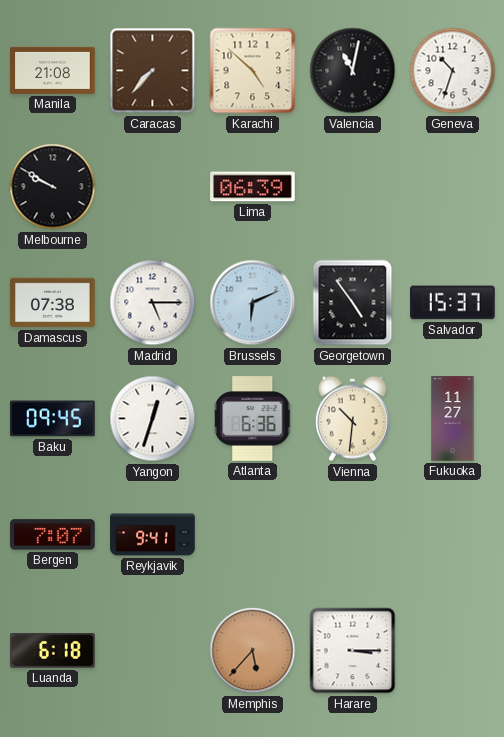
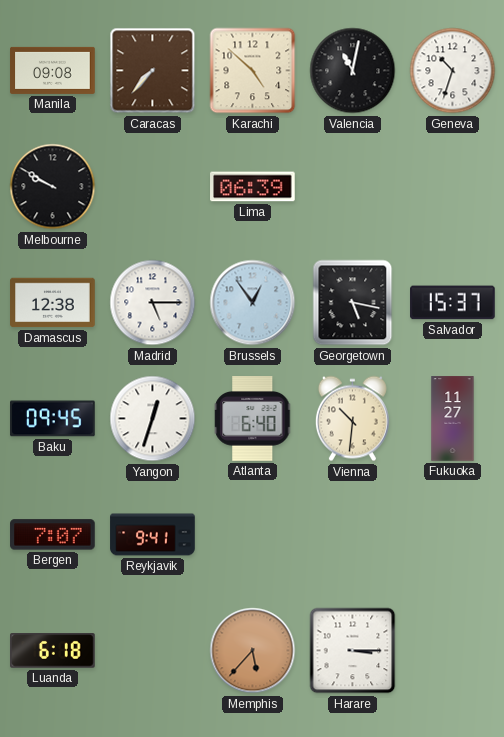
Manila: 21:08 -> 09:08 (53, 70)
Damascus: 07:38 -> 12:38 (53, 303)
Brussels: 6:11 -> 12:54 (253, 303)
Georgetown: 4:54 -> 5:17 (353, 303)
Atlanta: 6:36 -> 6:40 (253, 419)
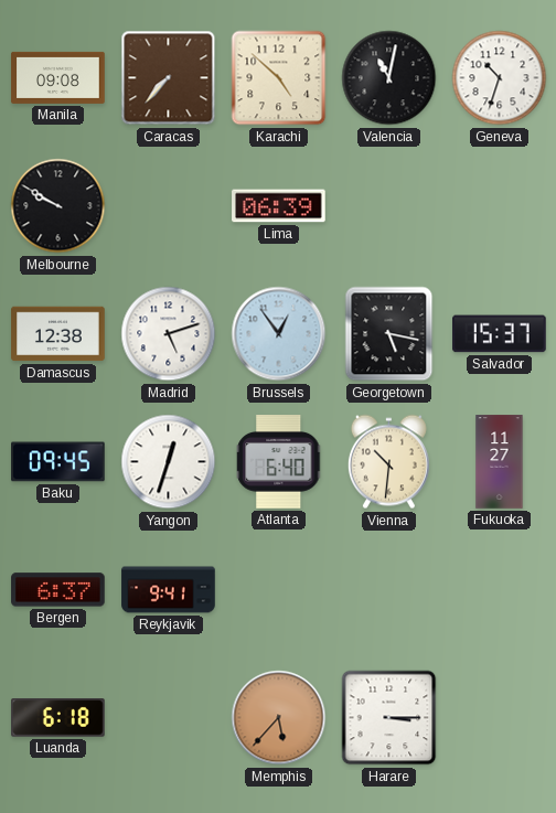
Madrid: 5:15 -> 5:12 (169, 334)
Bergen: 7:07 -> 6:37 (58, 590)
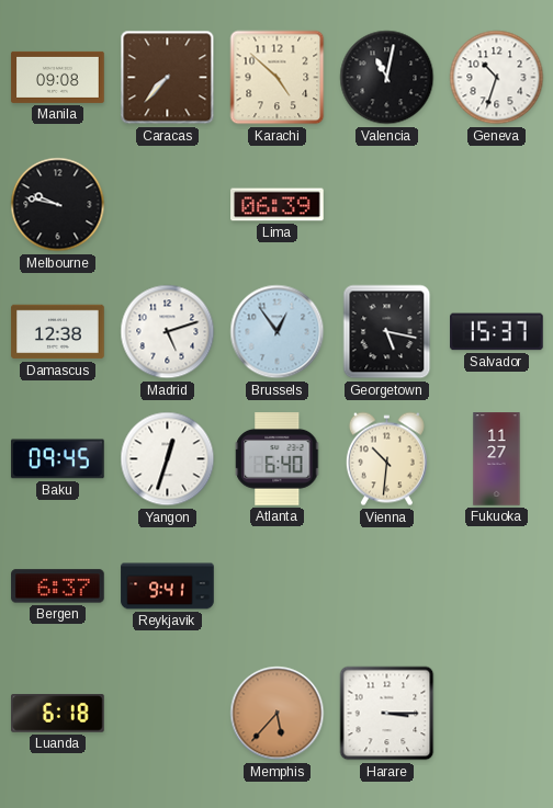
Melbourne: 9:50 -> 9:47 (58, 205)
